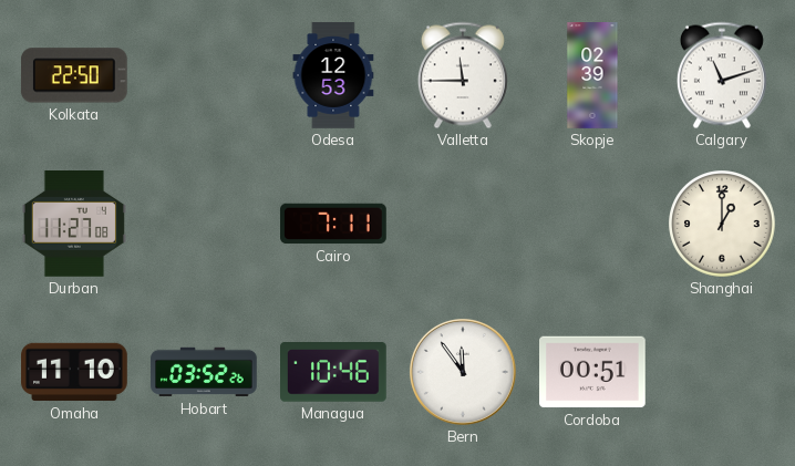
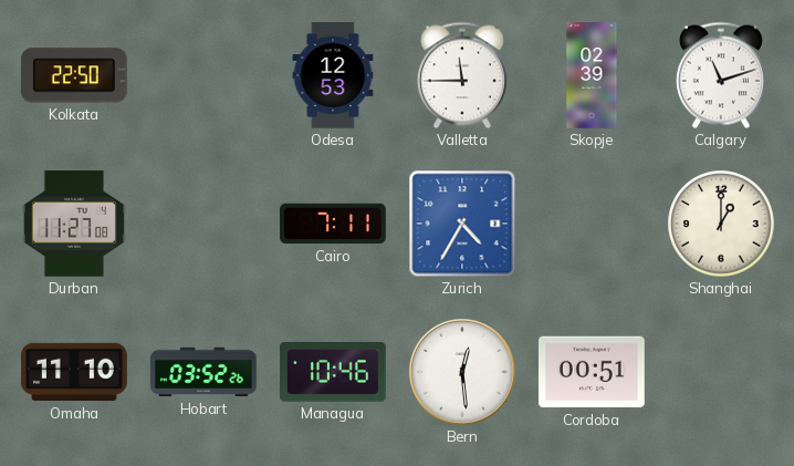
Zurich: none -> 4:35 (462, 224)
Bern: 11:54 -> 12:29 (462, 372)
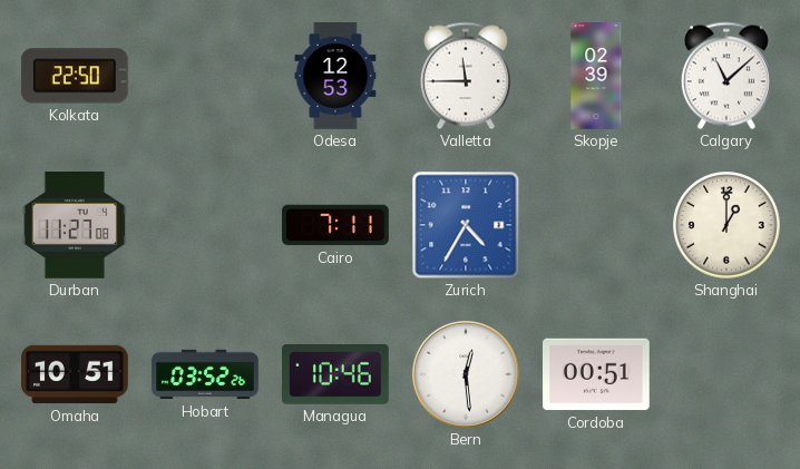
Calgary: 11:12 -> 11:08 (726, 76)
Omaha: 11:10 -> 10:51 (75, 374)
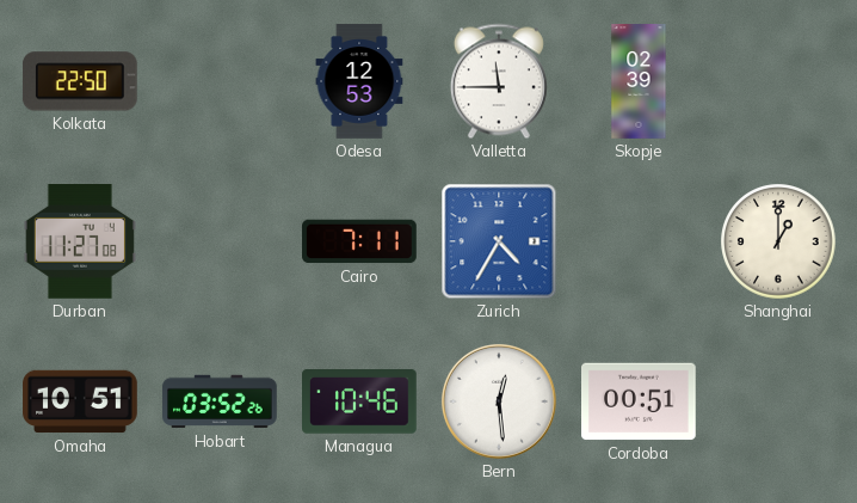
Calgary: 11:08 -> none (726, 76)
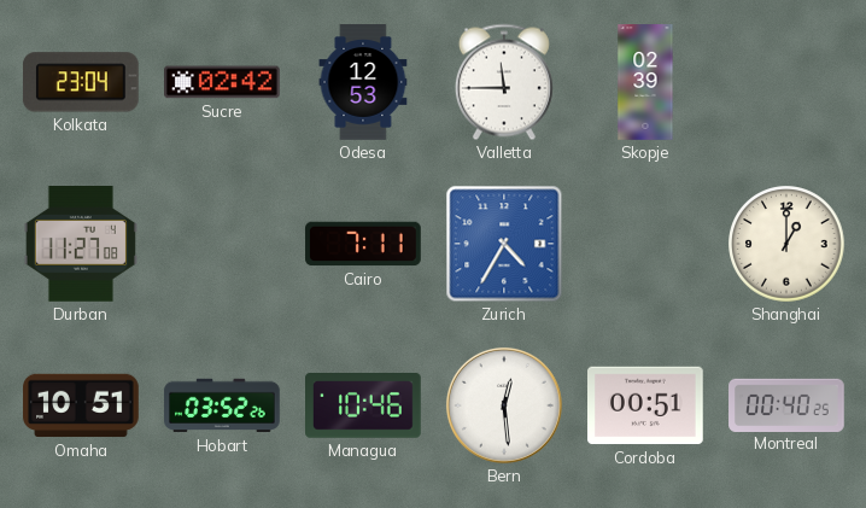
Kolkata: 22:50 -> 23:04 (81, 82)
Sucre: none -> 02:42 (223, 82)
Montreal: none -> 00:40 (786, 404)
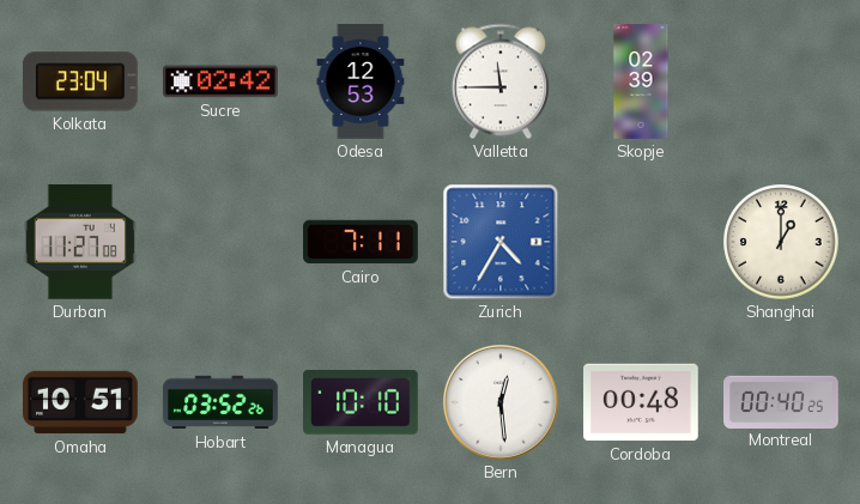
Managua: 10:46 -> 10:10 (362, 402)
Cordoba: 00:51 -> 00:48 (642, 402)
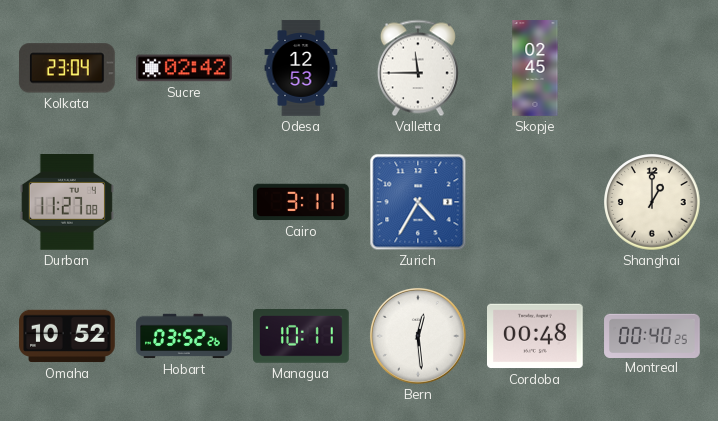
Skopje: 02:39 -> 02:45 (535, 68)
Cairo: 7:11 -> 3:11 (301, 202)
Omaha: 10:51 -> 10:52 (67, 336)
Managua: 10:10 -> 10:11 (302, 336)
